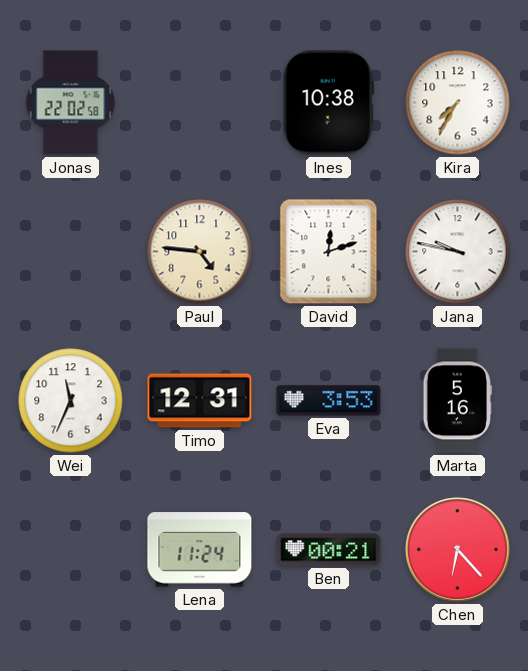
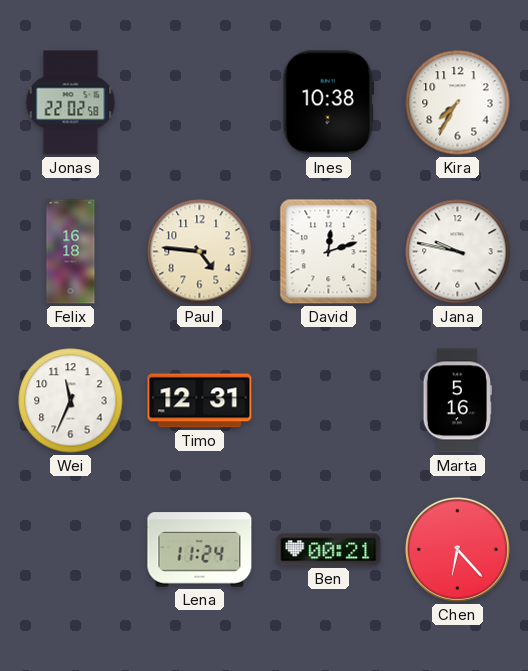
Felix: none -> 16:18 (71, 252)
Eva: 3:53 -> none (329, 401)
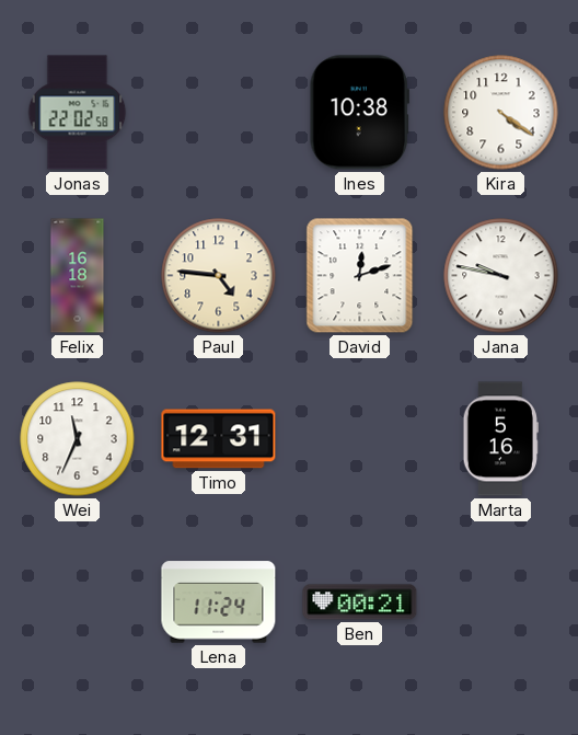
Kira: 7:35 -> 4:21 (501, 113)
Chen: 6:23 -> none (458, 550)
